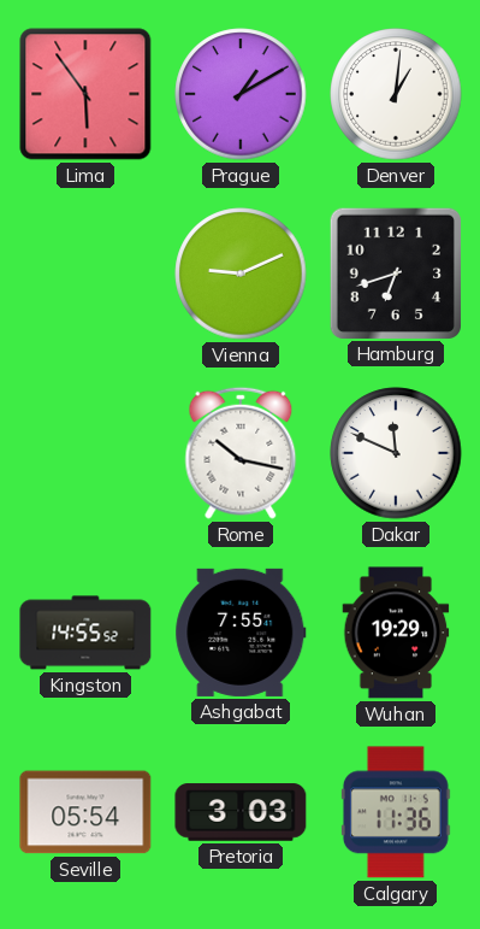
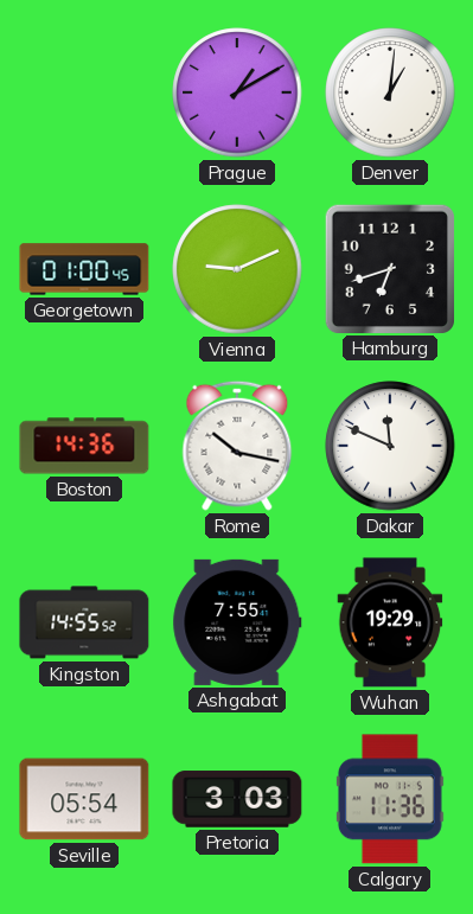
Lima: 5:54 -> none (85, 94)
Georgetown: none -> 01:00 (84, 269)
Boston: none -> 14:36 (84, 446)
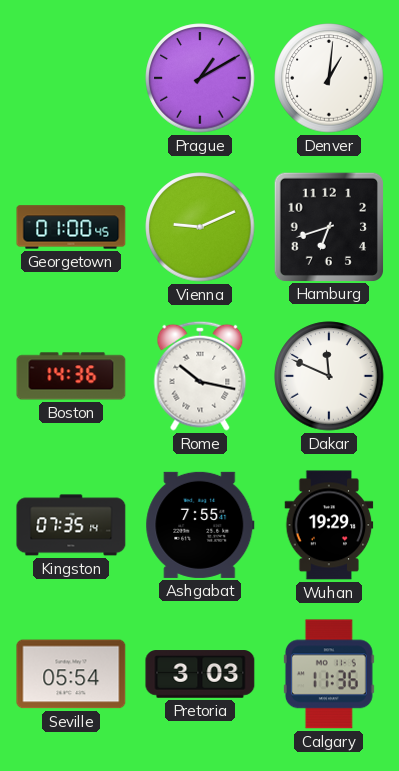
Kingston: 14:55 -> 07:35 (71, 525)
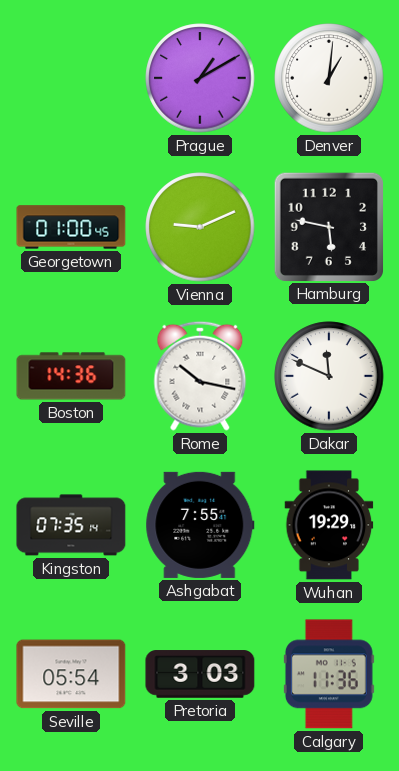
Hamburg: 6:42 -> 5:47 (328, 226)
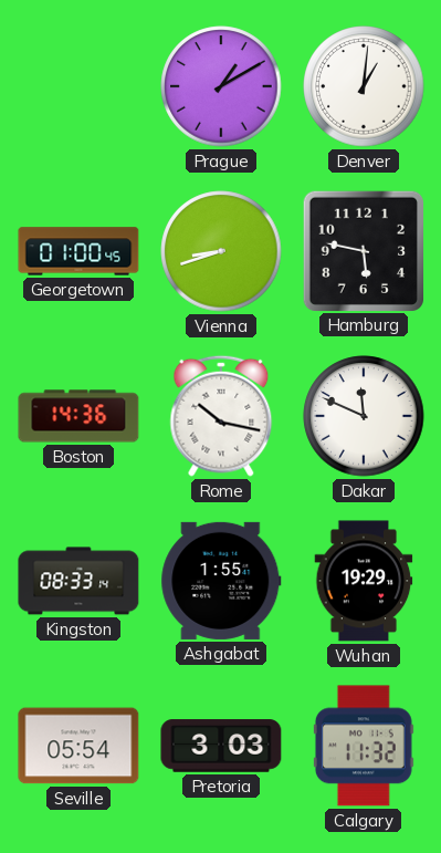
Vienna: 9:11 -> 8:42 (221, 251)
Kingston: 07:35 -> 08:33 (78, 581)
Ashgabat: 7:55 -> 1:55 (221, 581)
Calgary: 11:36 -> 11:32 (364, 746)
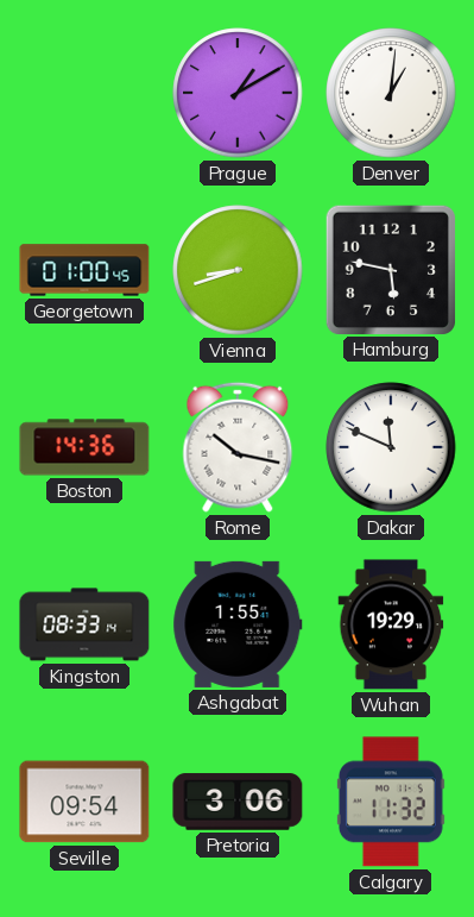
Seville: 05:54 -> 09:54 (84, 802)
Pretoria: 3:03 -> 3:06 (238, 802)
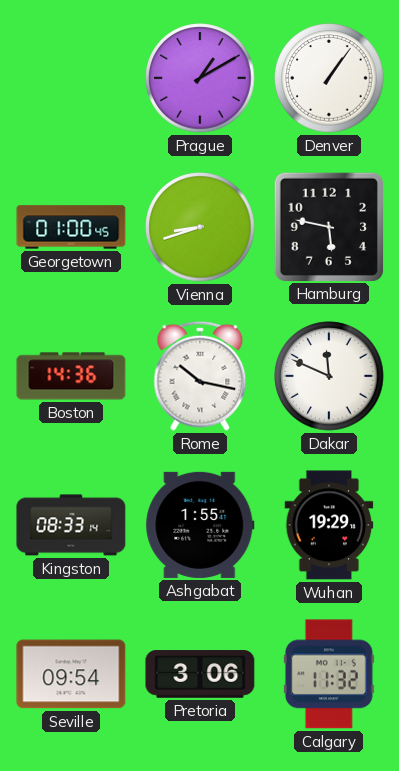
Denver: 1:01 -> 1:06 (329, 78)
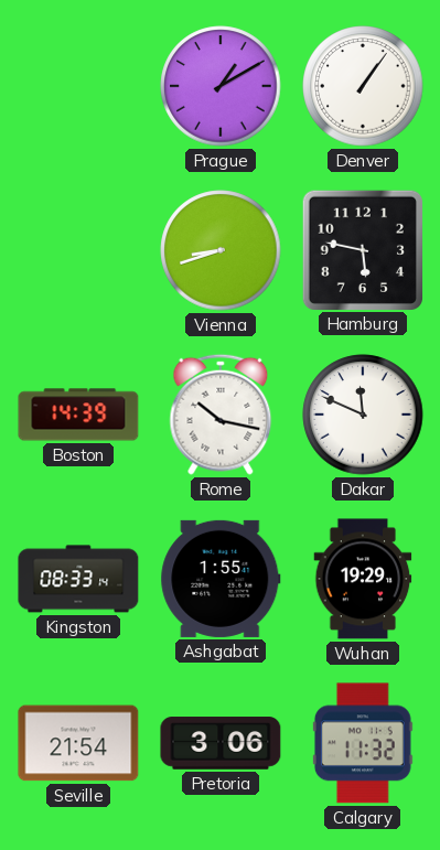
Georgetown: 01:00 -> none (71, 227)
Boston: 14:36 -> 14:39 (78, 415)
Seville: 09:54 -> 21:54 (78, 743)
